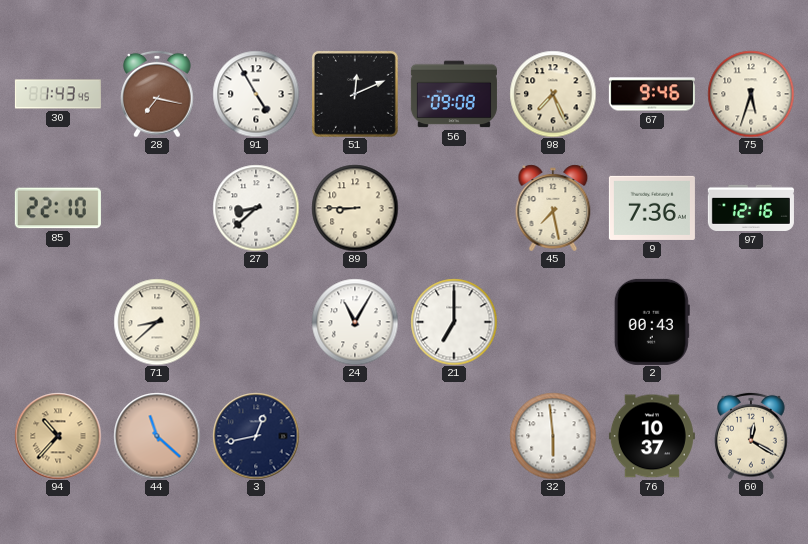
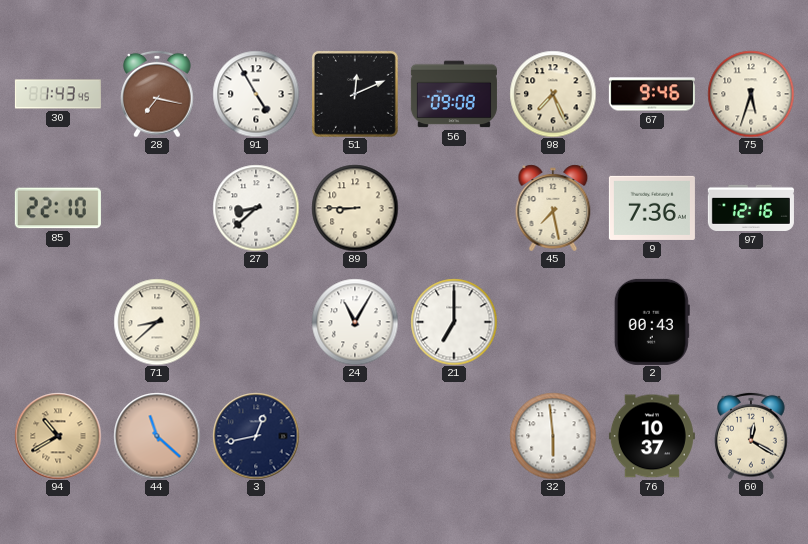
94: 10:37 -> 10:40 (58, 436)
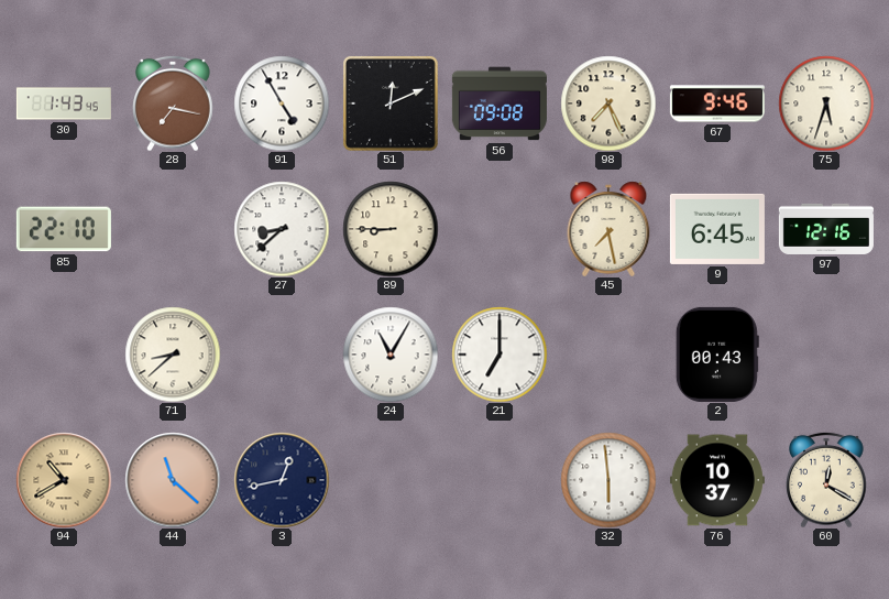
9: 7:36 -> 6:45 (717, 229)
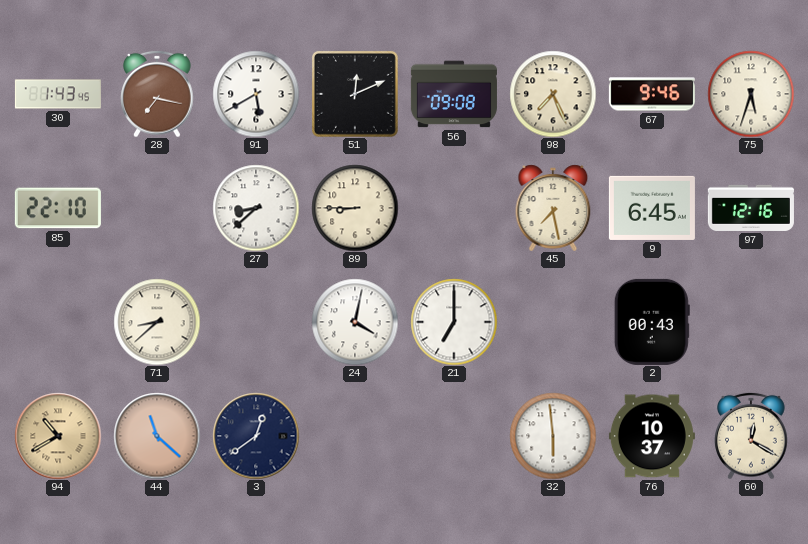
91: 4:55 -> 5:40 (256, 94)
24: 11:05 -> 4:02 (355, 322)
3: 12:43 -> 12:39 (256, 436)
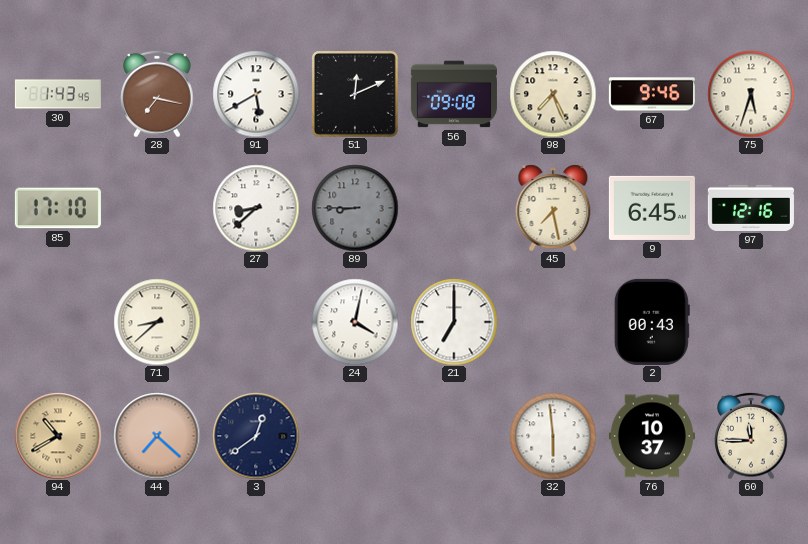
85: 22:10 -> 17:10 (58, 208)
89 dial: cream -> grey (355, 208)
44: 11:22 -> 7:22 (157, 436)
60: 12:20 -> 11:45 (751, 436)
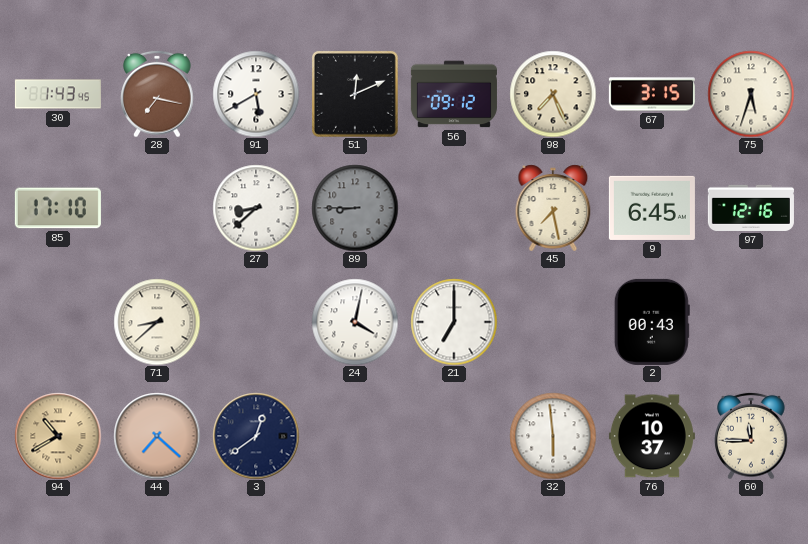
56: 09:08 -> 09:12 (454, 94)
67: 9:46 -> 3:15 (652, 94)
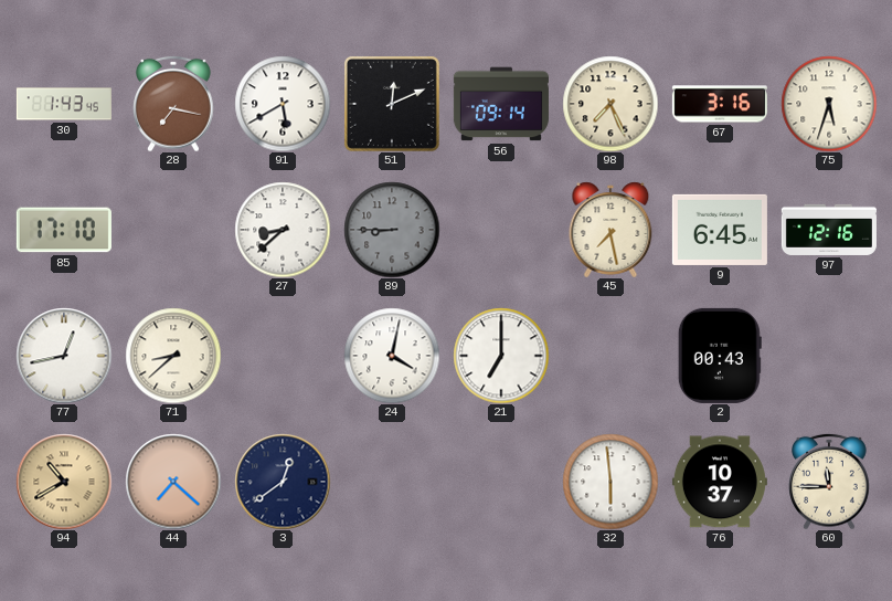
56: 09:12 -> 09:14 (501, 104)
67: 3:15 -> 3:16 (720, 104)
77: none -> 12:43 (64, 356)
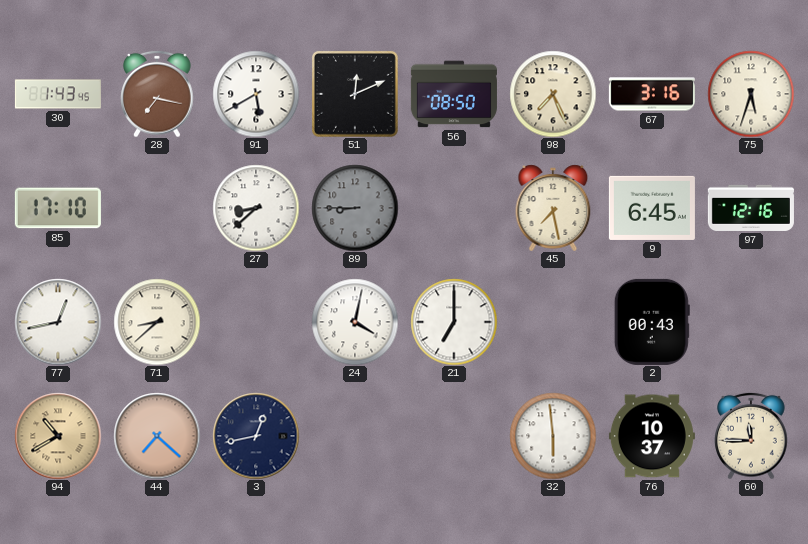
56: 09:14 -> 08:50 (454, 94)
3: 12:39 -> 12:43 (256, 436)
